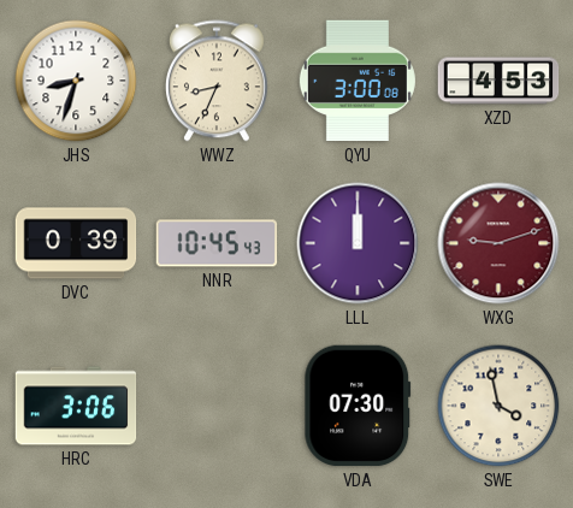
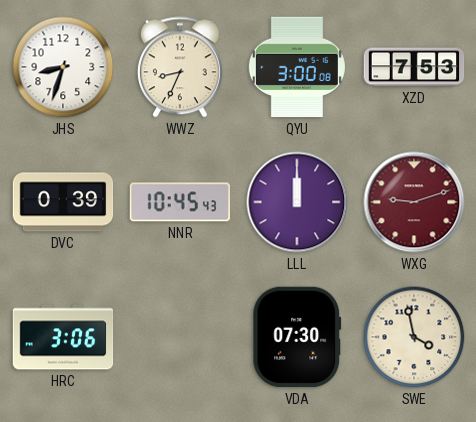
XZD: 4:53 -> 7:53 (414, 67)
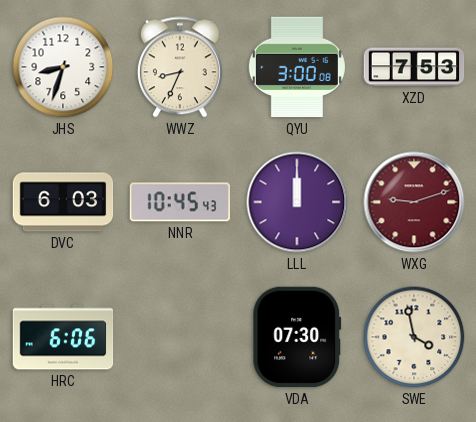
DVC: 0:39 -> 6:03 (63, 202)
HRC: 3:06 -> 6:06 (63, 337)
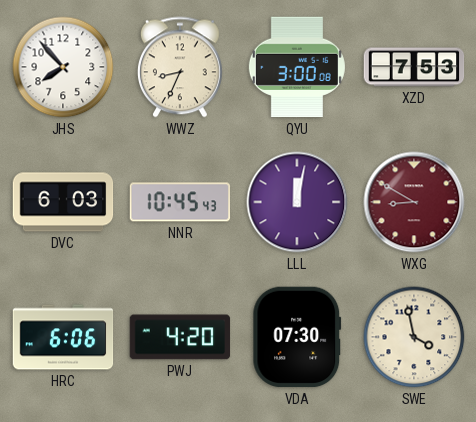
JHS: 8:33 -> 7:53 (63, 67)
LLL: 12:00 -> 12:02 (297, 202)
WXG: 9:12 -> 8:50 (414, 202)
PWJ: none -> 4:20 (180, 337)
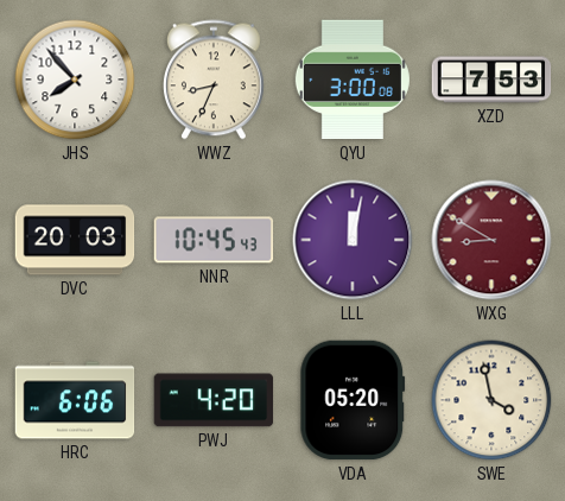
DVC: 6:03 -> 20:03 (75, 240)
VDA: 07:30 -> 05:20 (353, 400)
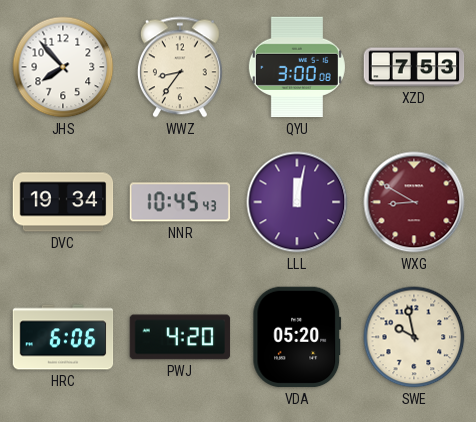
WWZ: 8:34 -> 8:36 (180, 67)
DVC: 20:03 -> 19:34 (63, 202)
SWE: 3:58 -> 9:58 (414, 337)
